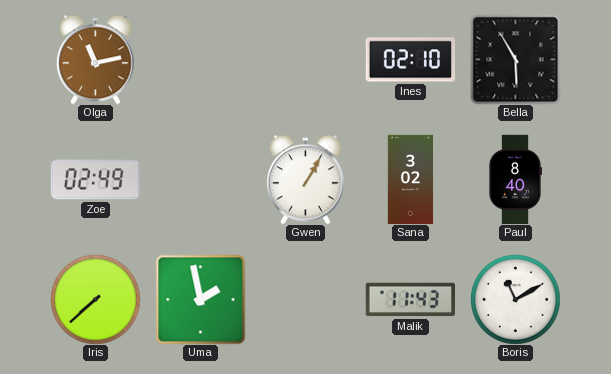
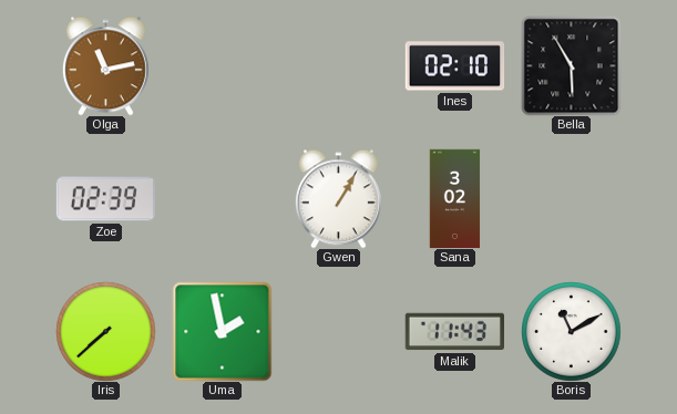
Zoe: 02:49 -> 02:39 (105, 199)
Paul: 8:40 -> none (515, 179)
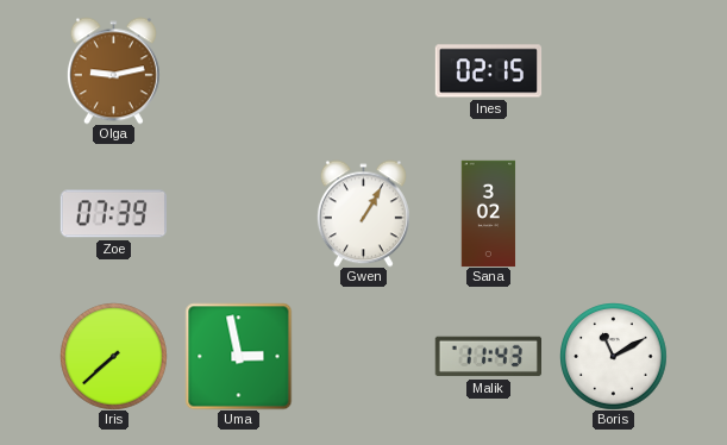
Olga: 11:13 -> 9:13 (113, 70)
Ines: 02:10 -> 02:15 (488, 71)
Bella: 5:55 -> none (571, 65)
Zoe: 02:39 -> 07:39 (113, 214)
Uma: 1:58 -> 2:58 (238, 356)
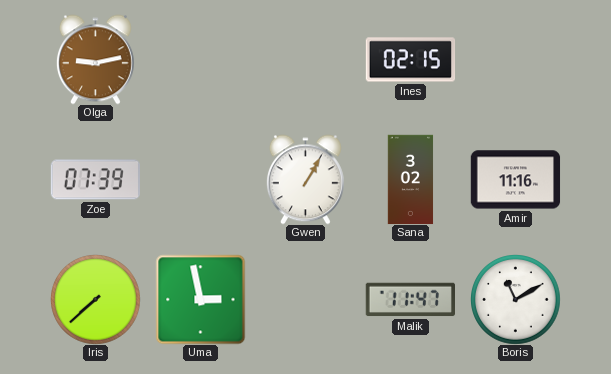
Amir: none -> 11:16 (515, 180)
Malik: 11:43 -> 11:47 (410, 300)
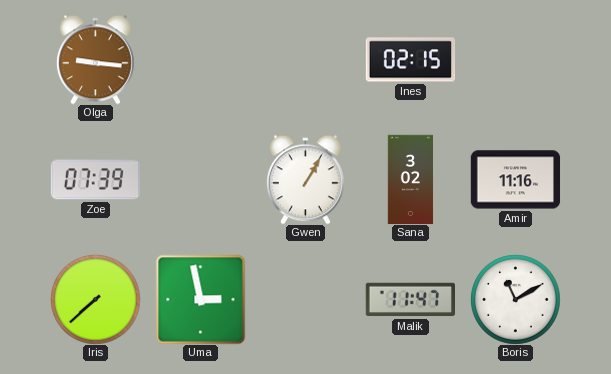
Olga: 9:13 -> 9:16 (95, 59)
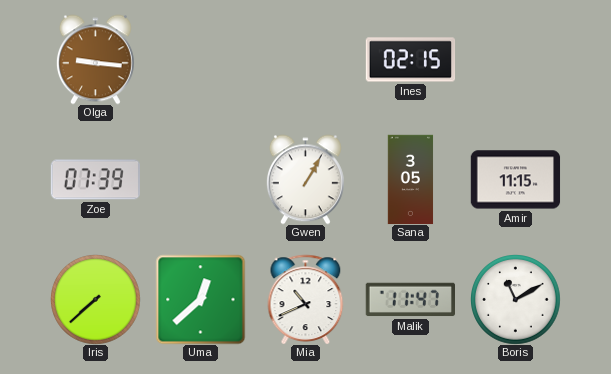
Sana: 3:02 -> 3:05 (411, 179)
Amir: 11:16 -> 11:15 (515, 180)
Uma: 2:58 -> 12:38 (200, 299)
Mia: none -> 10:41 (306, 299)
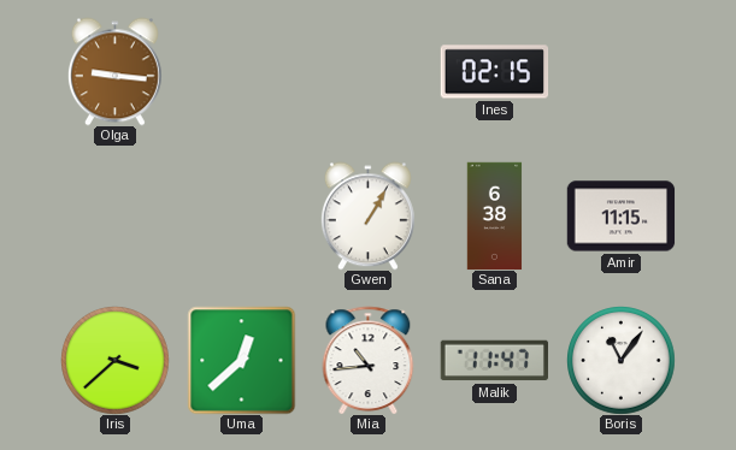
Zoe: 07:39 -> none (95, 180)
Sana: 3:05 -> 6:38 (495, 215)
Iris: 7:38 -> 3:38 (116, 361)
Mia: 10:41 -> 10:44 (369, 360)
Boris: 11:10 -> 11:06 (622, 361)
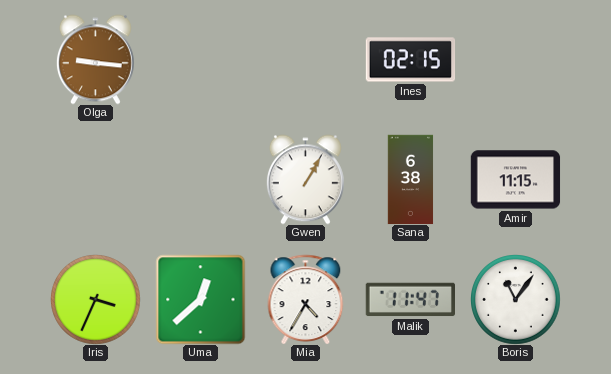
Iris: 3:38 -> 3:34 (96, 300)
Mia: 10:44 -> 4:35 (306, 299)
